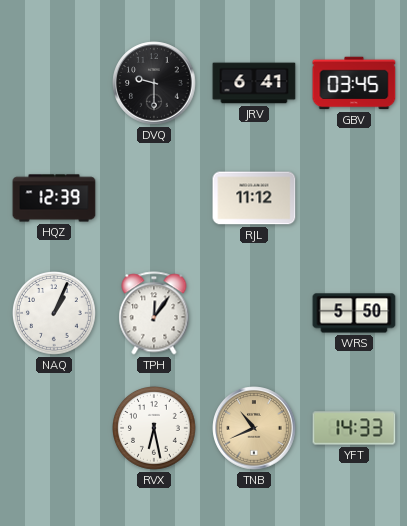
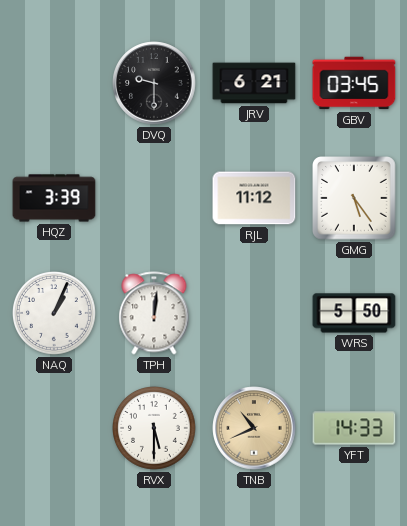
JRV: 6:41 -> 6:21 (254, 83)
HQZ: 12:39 -> 3:39 (54, 198)
GMG: none -> 5:24 (355, 199)
TPH: 12:06 -> 12:01 (154, 313)
RVX: 6:28 -> 5:30 (155, 429)
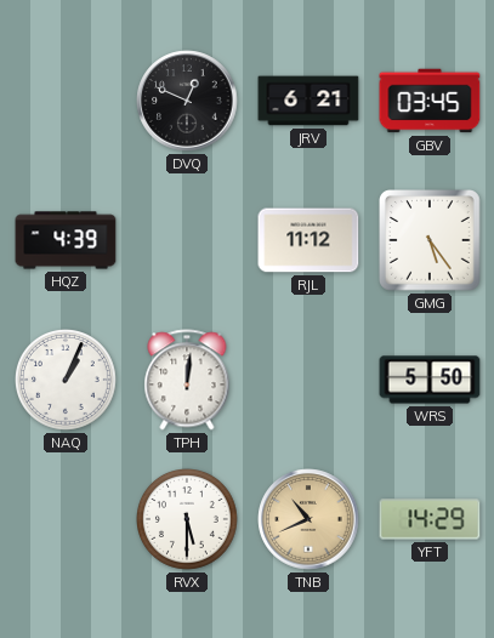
DVQ: 9:30 -> 12:49 (187, 101)
HQZ: 3:39 -> 4:39 (66, 240)
YFT: 14:33 -> 14:29 (430, 519)
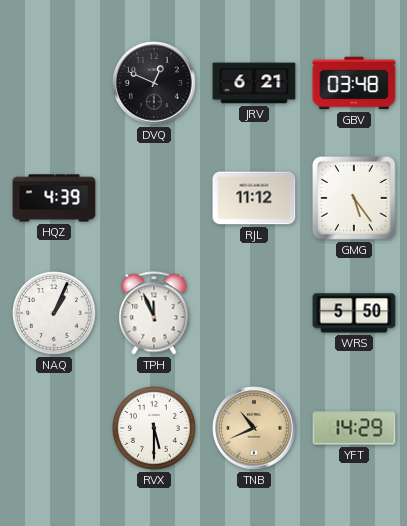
GBV: 03:45 -> 03:48 (354, 83)
TPH: 12:01 -> 11:56 (154, 313)
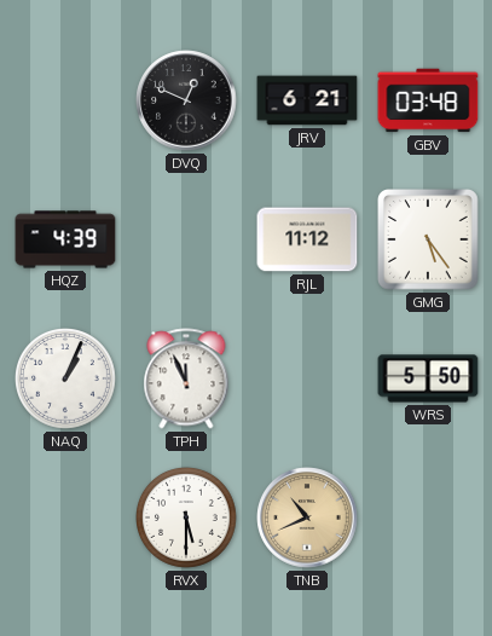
YFT: 14:29 -> none (354, 428)
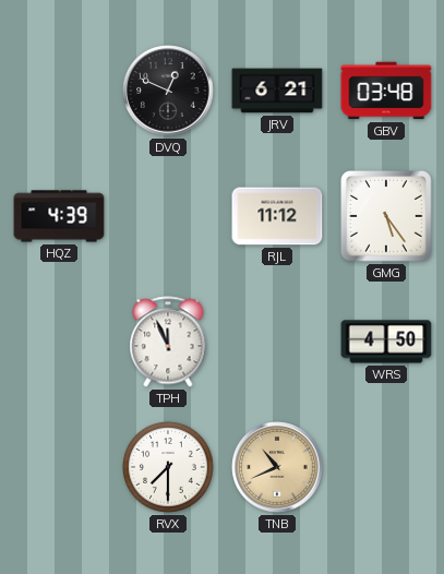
NAQ: 1:04 -> none (66, 380)
WRS: 5:50 -> 4:50 (386, 342)
RVX: 5:30 -> 7:30 (169, 468)
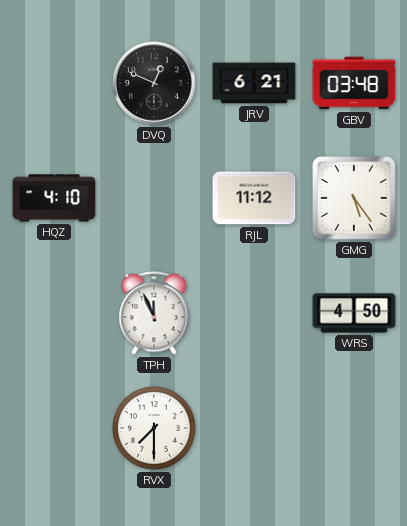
HQZ: 4:39 -> 4:10 (54, 198)
TNB: 10:41 -> none (277, 467)
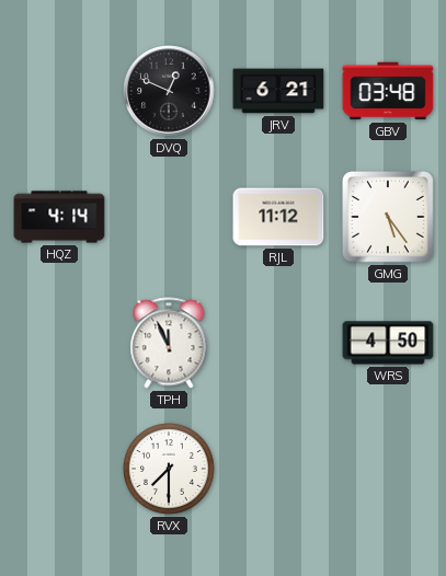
HQZ: 4:10 -> 4:14 (59, 217)
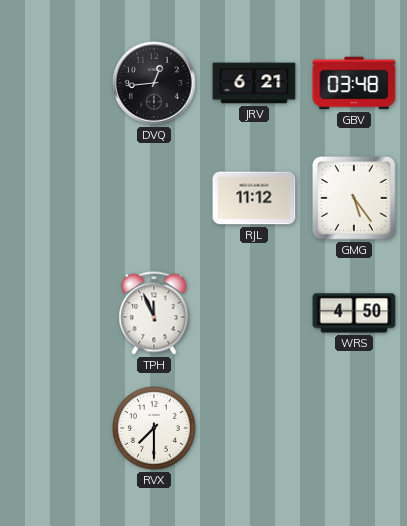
DVQ: 12:49 -> 12:44 (154, 83)
HQZ: 4:14 -> none (59, 217)
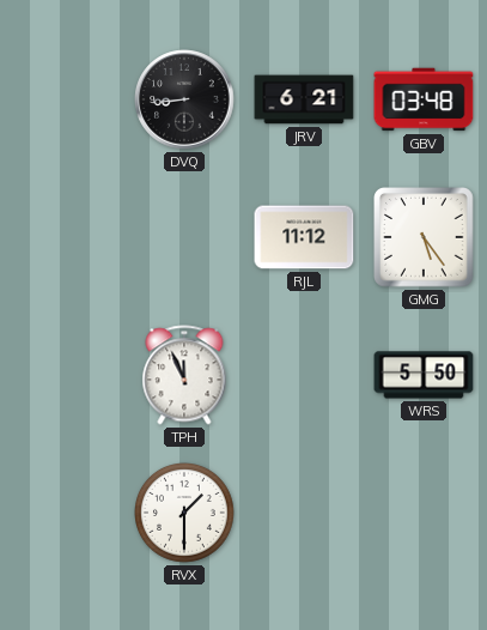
DVQ: 12:44 -> 8:44 (184, 99)
WRS: 4:50 -> 5:50 (424, 375)
RVX: 7:30 -> 1:30 (185, 514)
